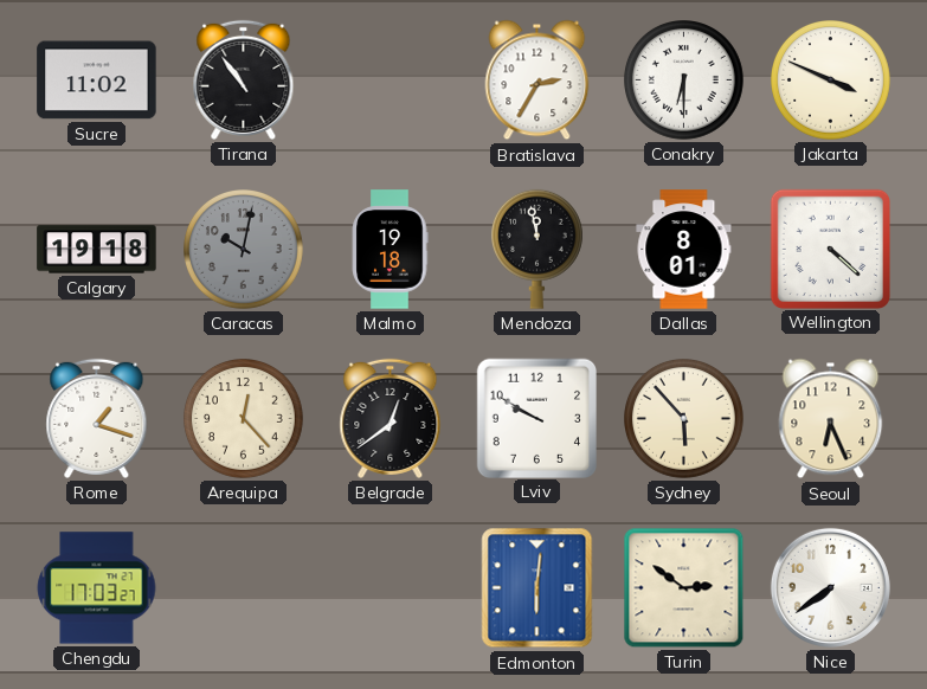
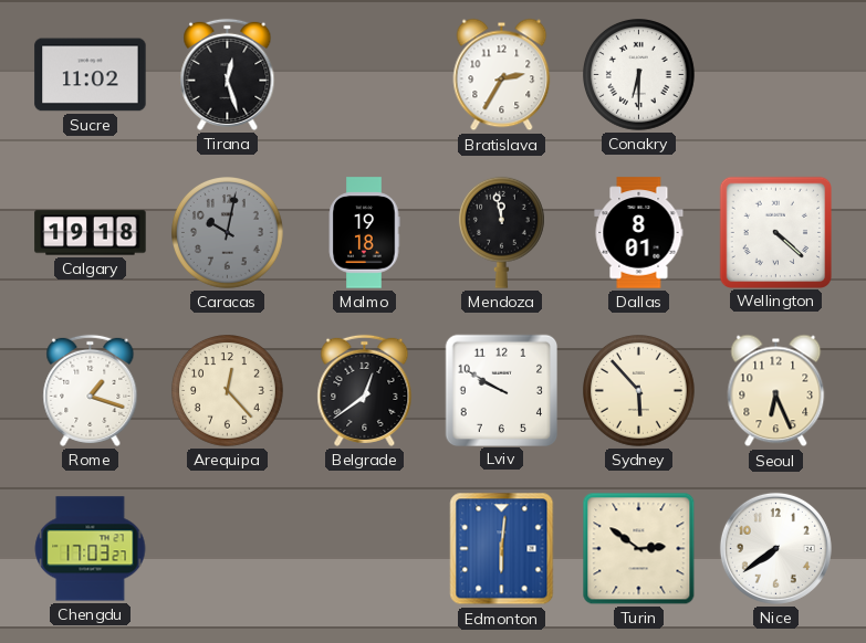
Tirana: 10:54 -> 12:27 (228, 74)
Jakarta: 3:49 -> none (831, 81)
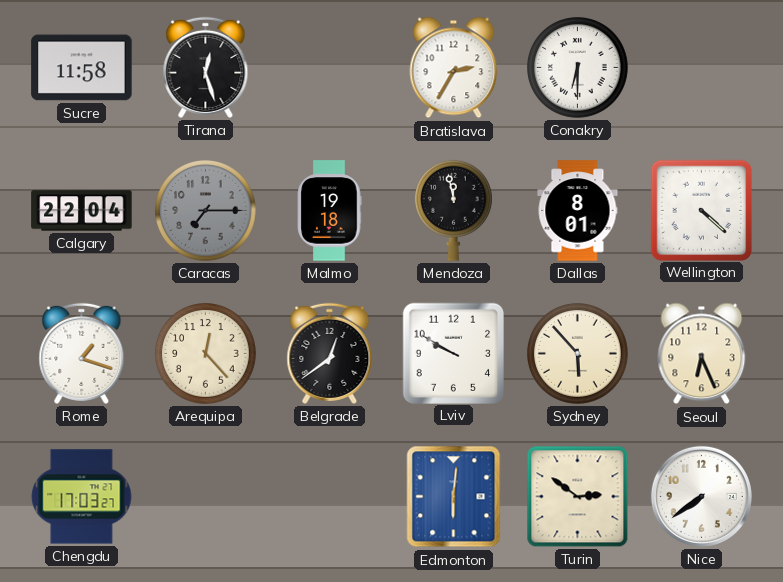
Sucre: 11:02 -> 11:58 (82, 68)
Calgary: 19:18 -> 22:04 (82, 211)
Caracas: 10:02 -> 7:15 (206, 211)
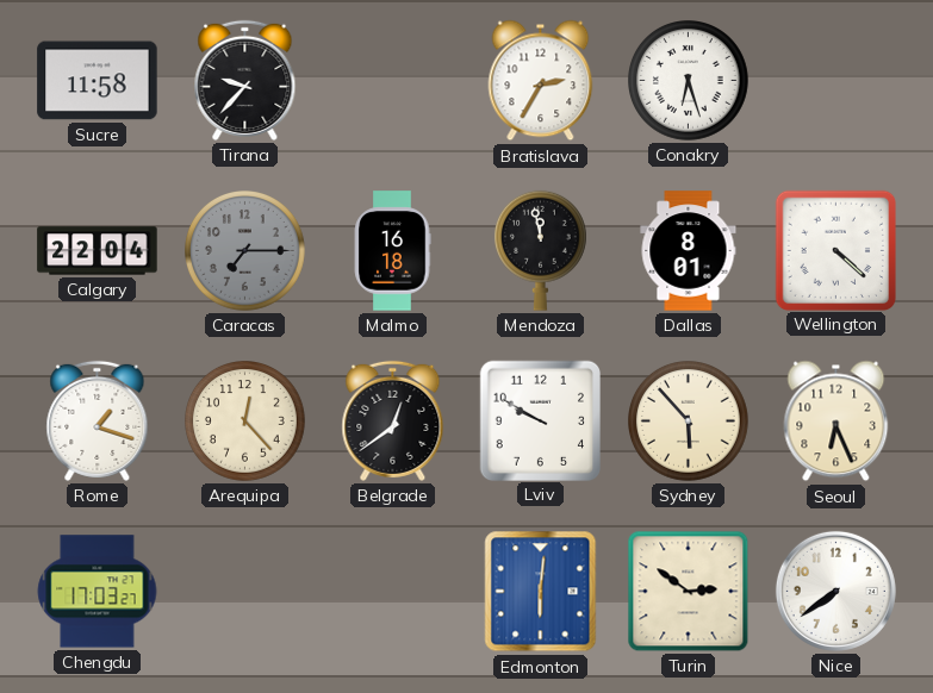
Tirana: 12:27 -> 9:37 (245, 80)
Conakry: 6:30 -> 6:27 (689, 81)
Malmo: 19:18 -> 16:18 (392, 251)
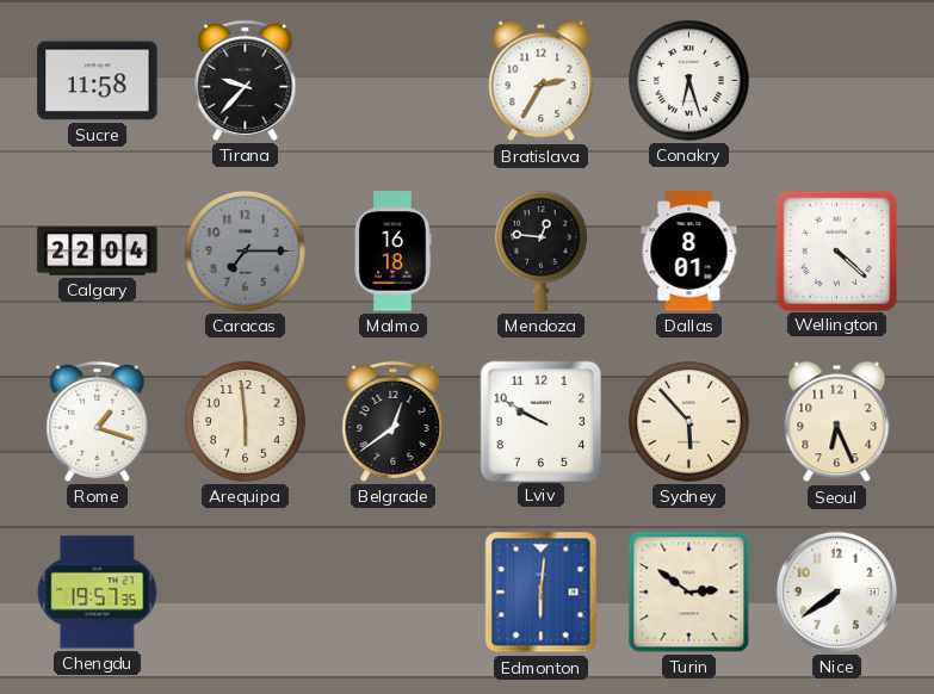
Mendoza: 11:58 -> 12:46 (540, 250)
Arequipa: 12:23 -> 5:59 (246, 422)
Chengdu: 17:03 -> 19:57 (98, 593)
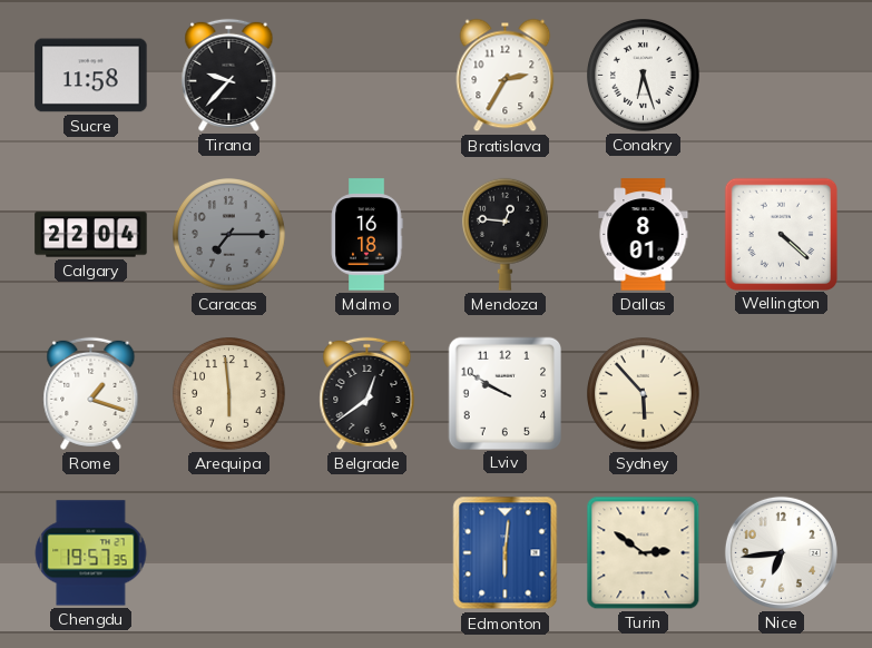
Seoul: 6:26 -> none (837, 422)
Nice: 7:39 -> 6:44 (781, 552)
